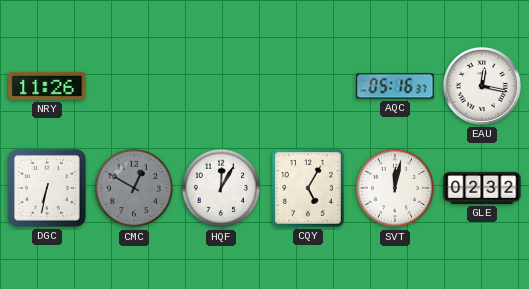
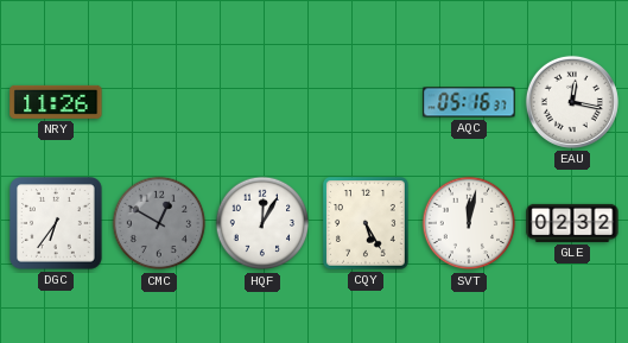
DGC: 6:32 -> 6:36 (56, 223)
CQY: 5:05 -> 5:25 (367, 224)
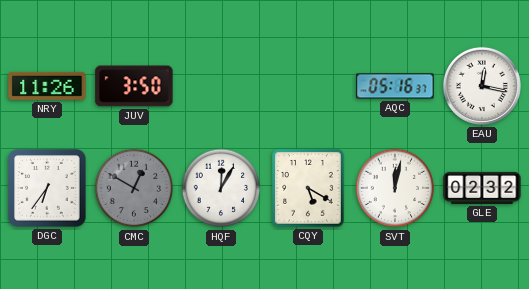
JUV: none -> 3:50 (134, 86)
CQY: 5:25 -> 5:20 (309, 189)
